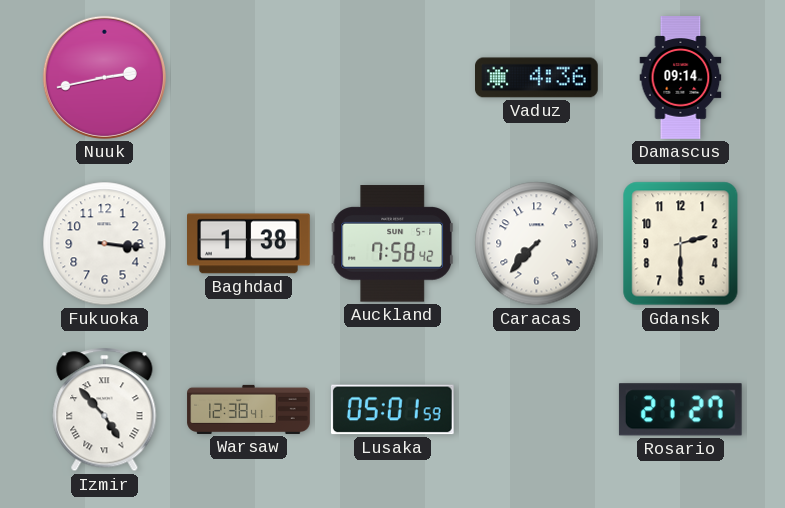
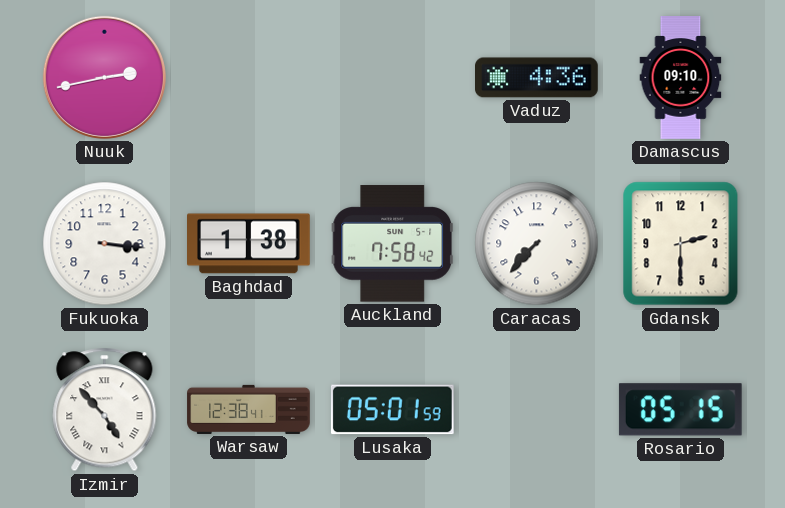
Damascus: 09:14 -> 09:10 (681, 78)
Rosario: 21:27 -> 05:15 (680, 410)
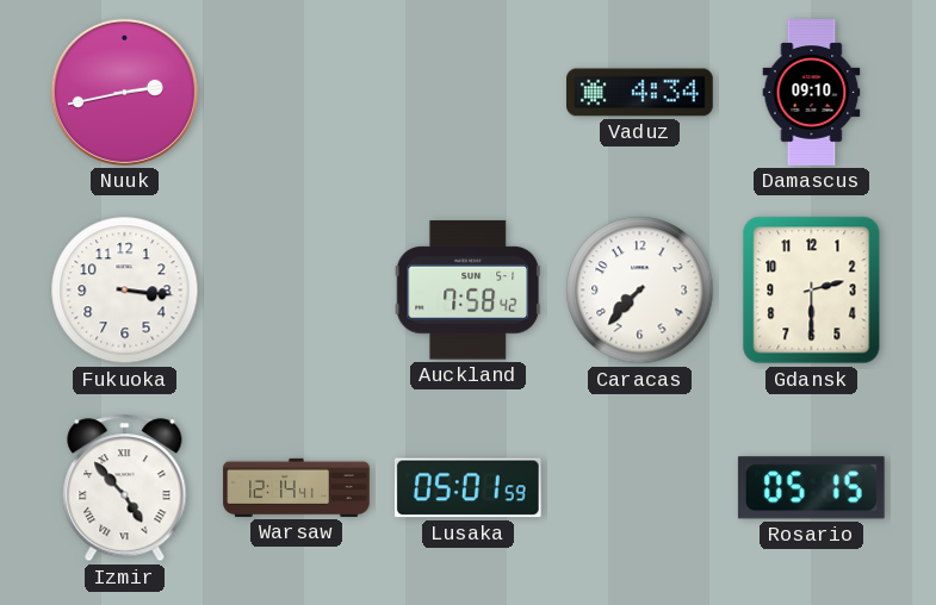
Vaduz: 4:36 -> 4:34 (640, 93)
Baghdad: 1:38 -> none (249, 244)
Warsaw: 12:38 -> 12:14 (297, 487)
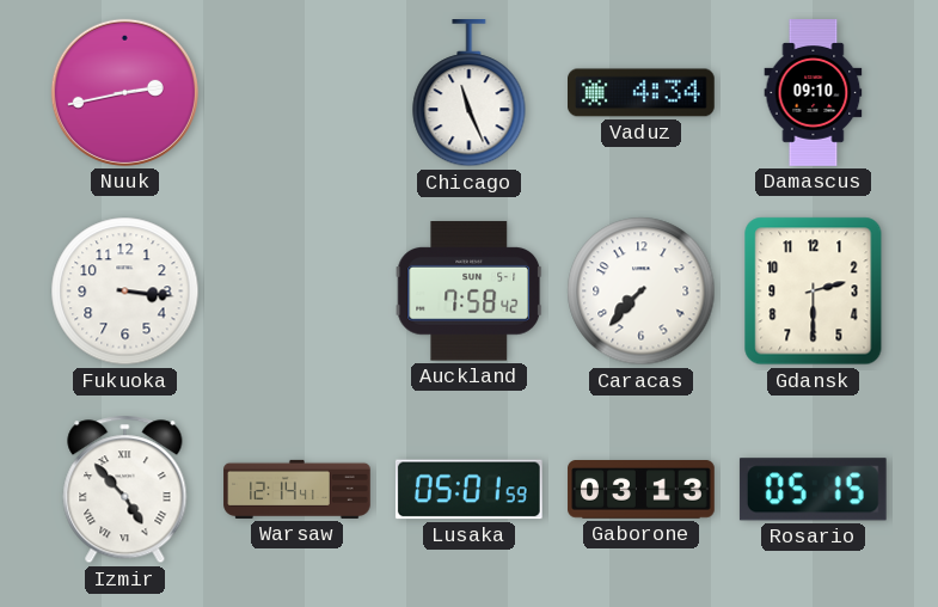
Chicago: none -> 11:26 (470, 94)
Gaborone: none -> 03:13 (642, 490)
